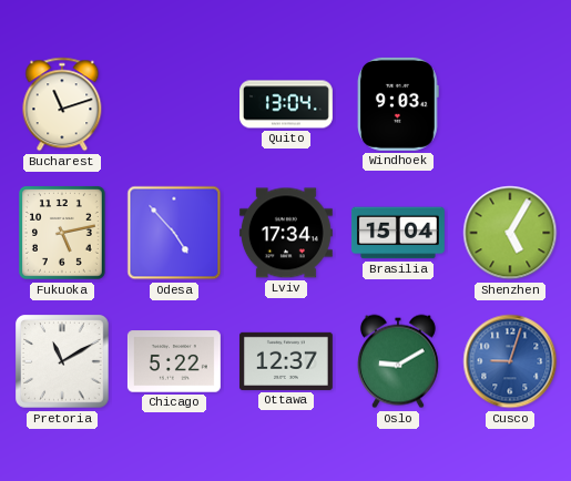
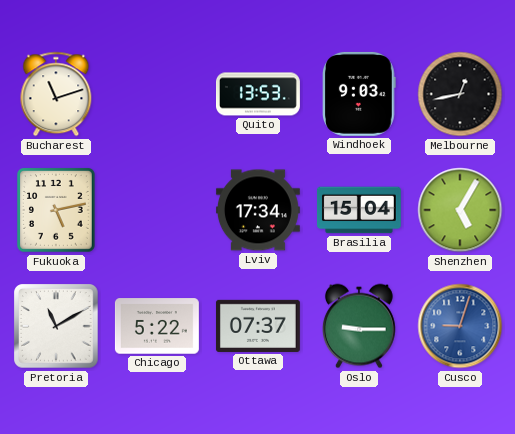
Quito: 13:04 -> 13:53 (259, 94)
Melbourne: none -> 12:43 (460, 94)
Odesa: 4:53 -> none (174, 233)
Ottawa: 12:37 -> 07:37 (258, 326)
Oslo: 9:10 -> 9:15 (359, 326)
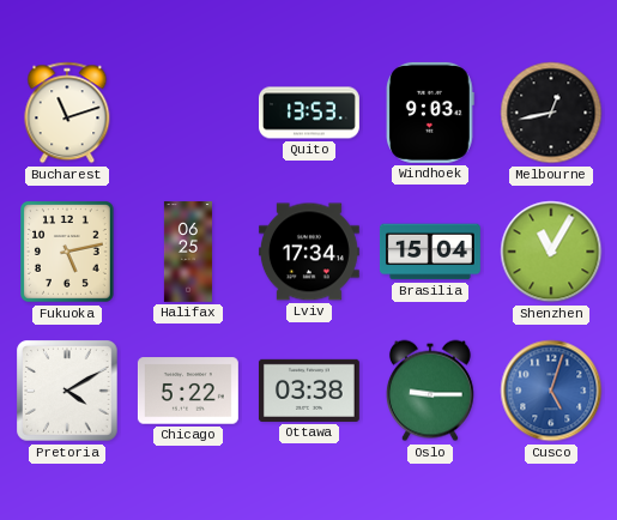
Halifax: none -> 06:25 (188, 253)
Shenzhen: 5:05 -> 11:05 (551, 252)
Pretoria: 11:10 -> 4:10 (67, 391)
Ottawa: 07:37 -> 03:38 (309, 391)
Cusco: 9:03 -> 5:03 (551, 391)
